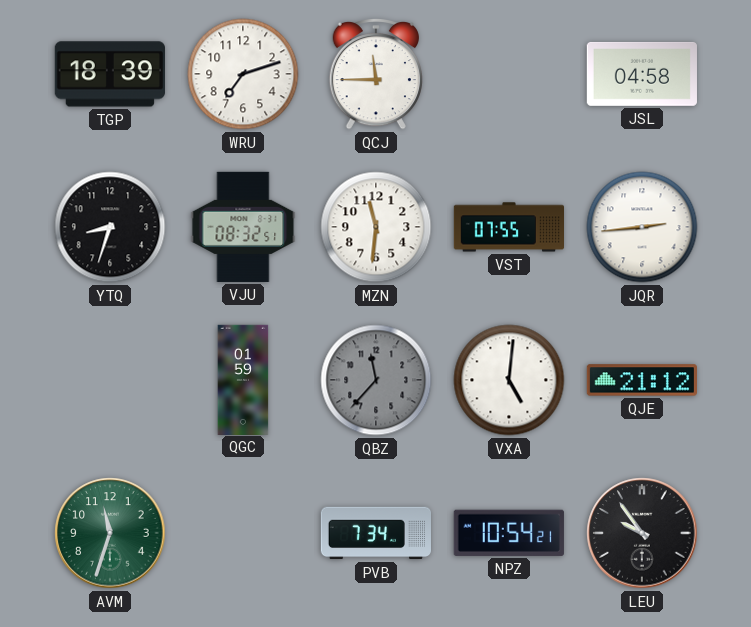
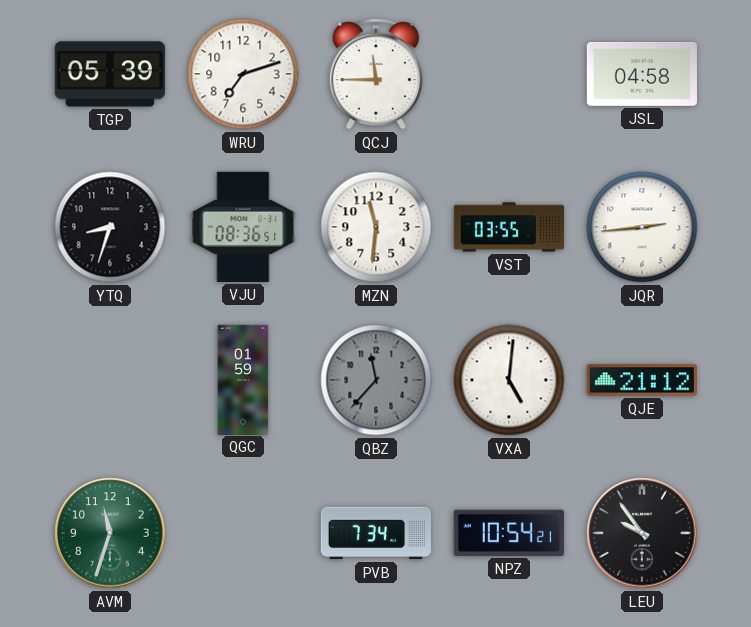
TGP: 18:39 -> 05:39 (110, 74)
VJU: 08:32 -> 08:36 (243, 227)
VST: 07:55 -> 03:55 (508, 227)
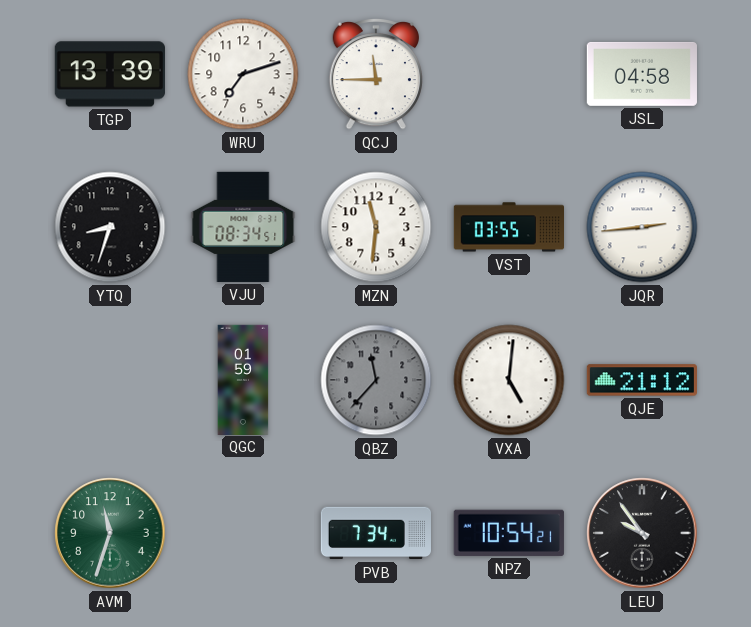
TGP: 05:39 -> 13:39 (110, 74)
VJU: 08:36 -> 08:34 (243, 227)
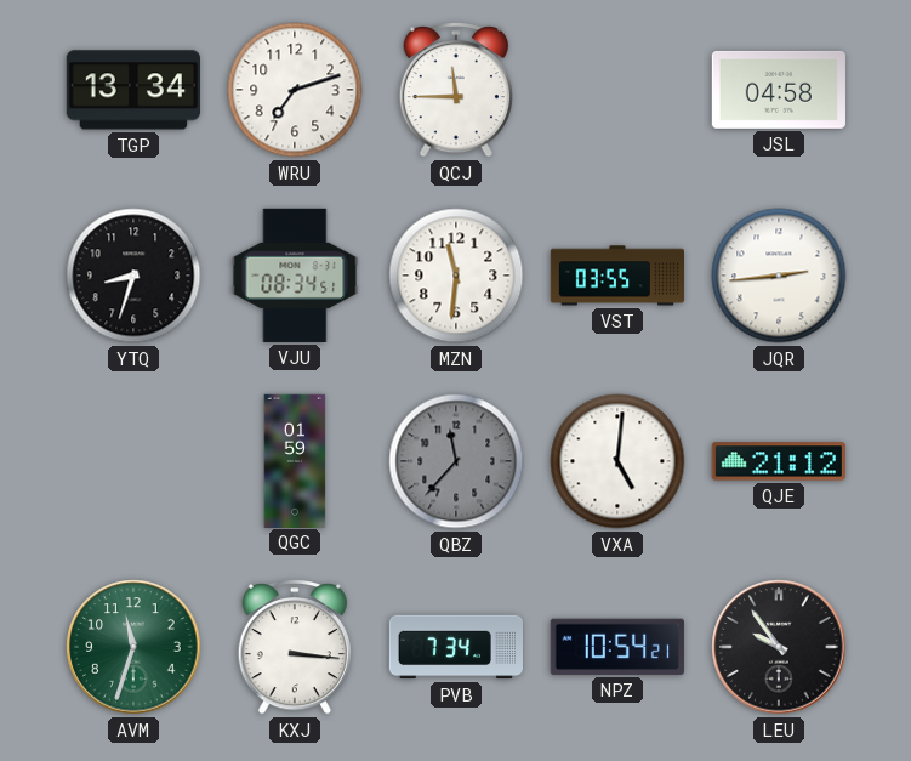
TGP: 13:39 -> 13:34 (133, 90)
KXJ: none -> 3:16 (295, 648)
